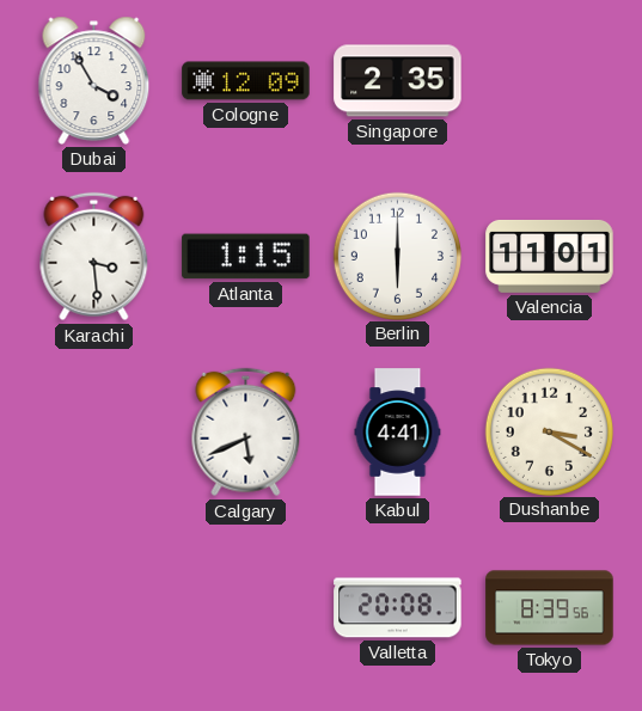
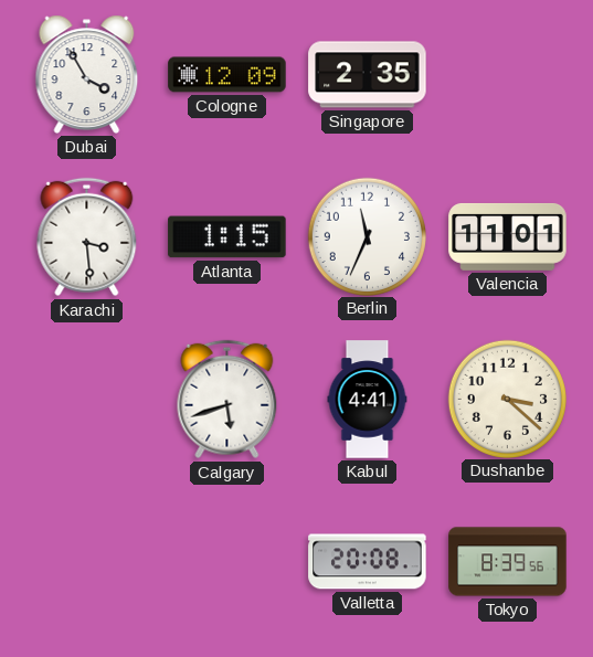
Berlin: 6:00 -> 11:34 (367, 236)
Calgary: 5:41 -> 5:42 (227, 400)
Dushanbe: 3:20 -> 3:22 (507, 399)
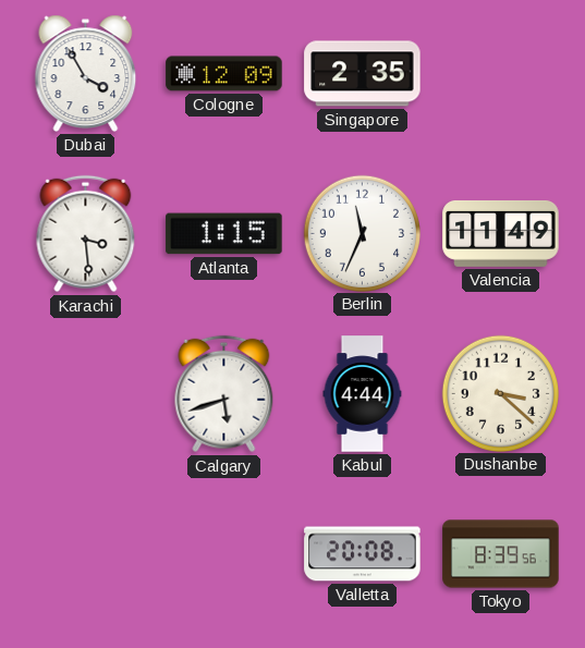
Valencia: 11:01 -> 11:49 (501, 233)
Kabul: 4:41 -> 4:44 (363, 394)
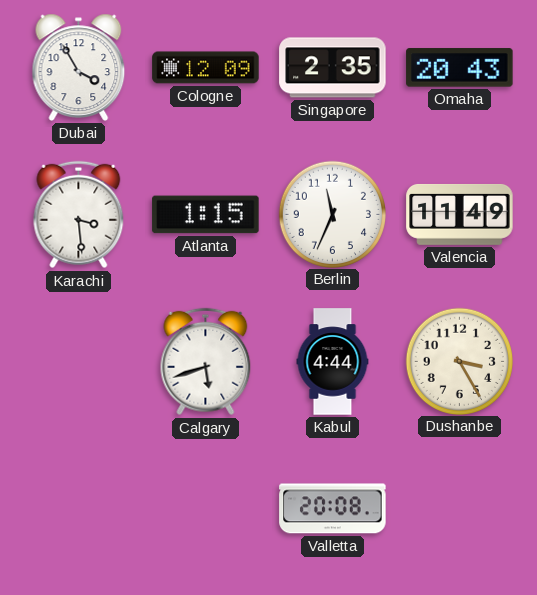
Omaha: none -> 20:43 (460, 68)
Dushanbe: 3:22 -> 3:25 (459, 361)
Tokyo: 8:39 -> none (501, 554)
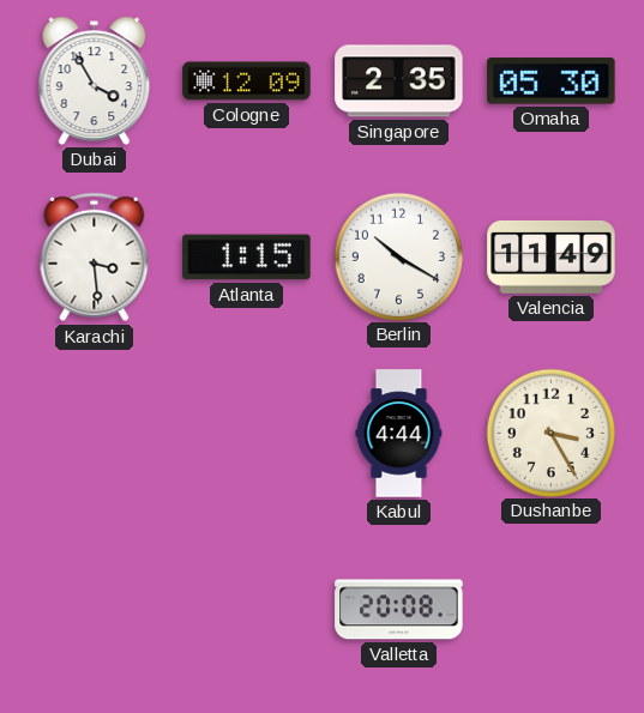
Omaha: 20:43 -> 05:30 (552, 81)
Berlin: 11:34 -> 10:20 (398, 256)
Calgary: 5:42 -> none (206, 362)
